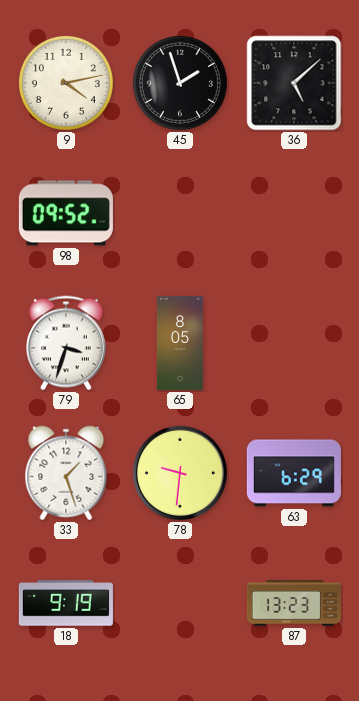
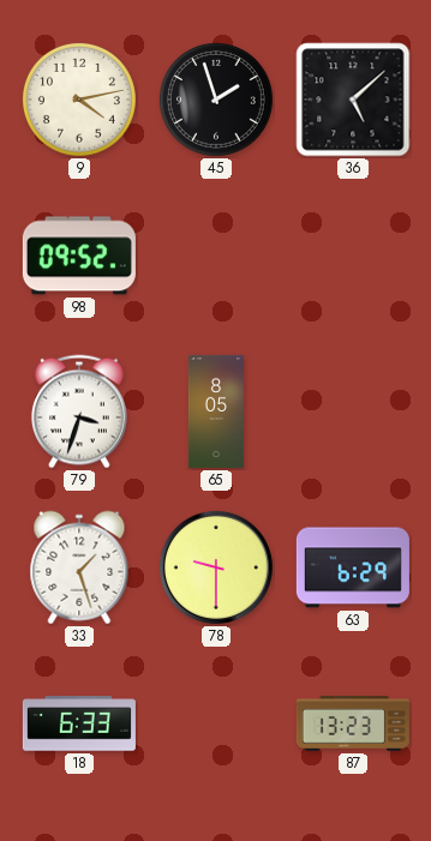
78: 9:31 -> 9:30 (216, 567)
18: 9:19 -> 6:33 (79, 723)
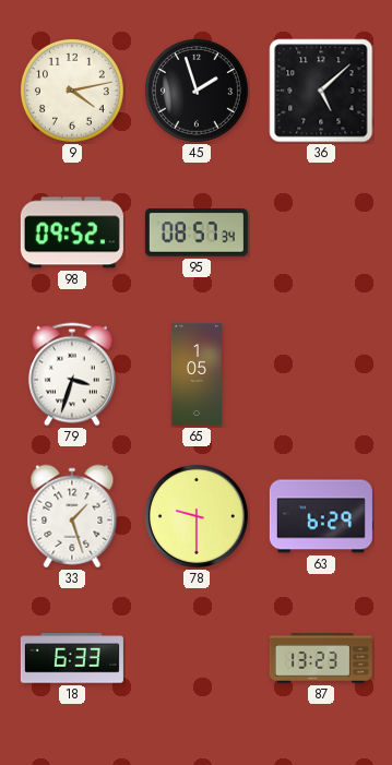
95: none -> 08:57 (197, 232)
65: 8:05 -> 1:05 (197, 374)
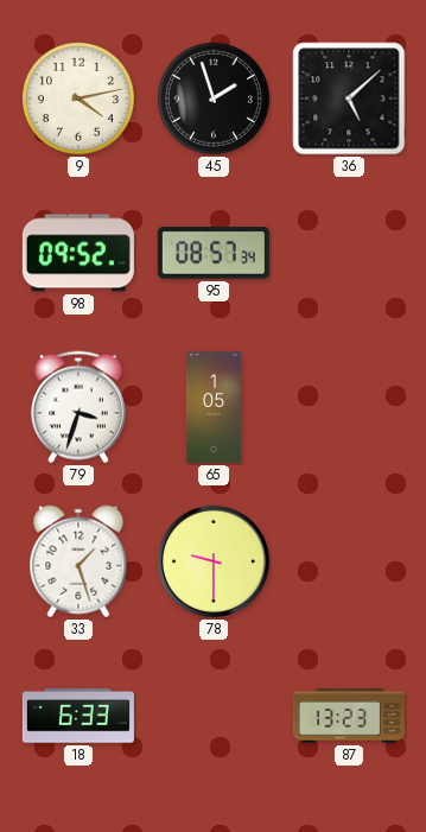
63: 6:29 -> none (321, 516)
